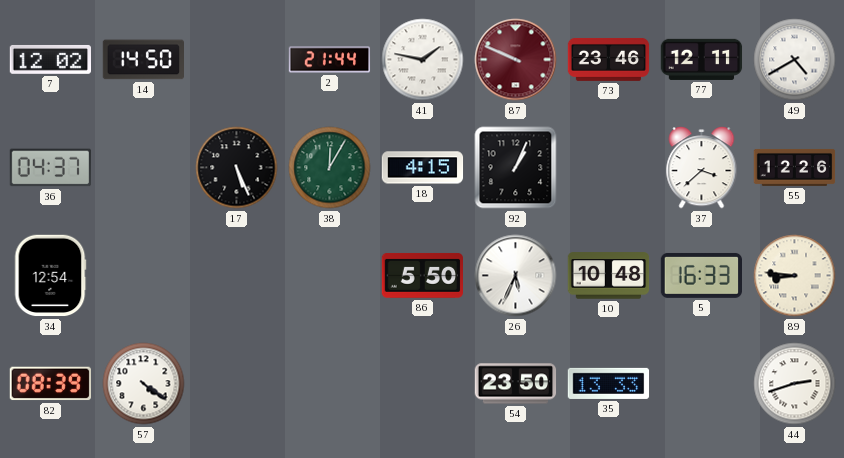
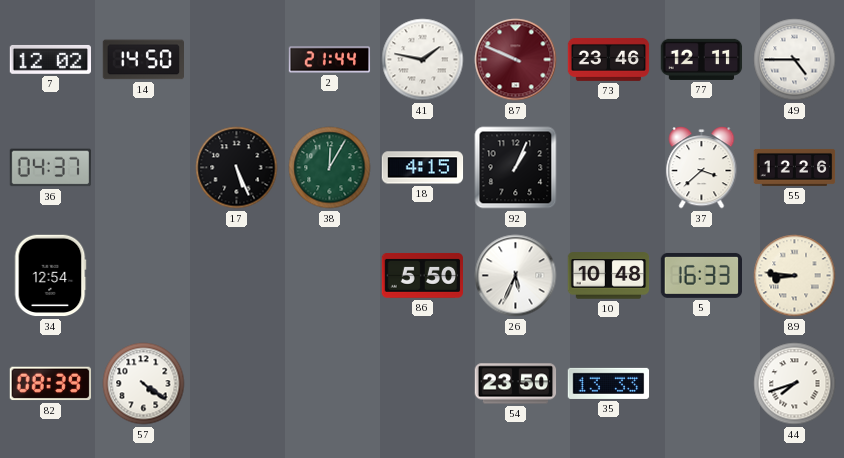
49: 4:40 -> 4:45 (795, 60)
44: 2:42 -> 7:42 (795, 384)
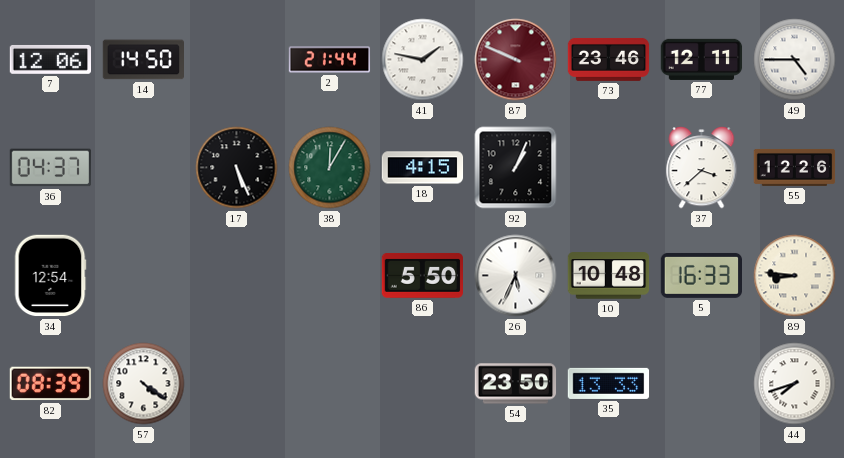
7: 12:02 -> 12:06 (51, 59)
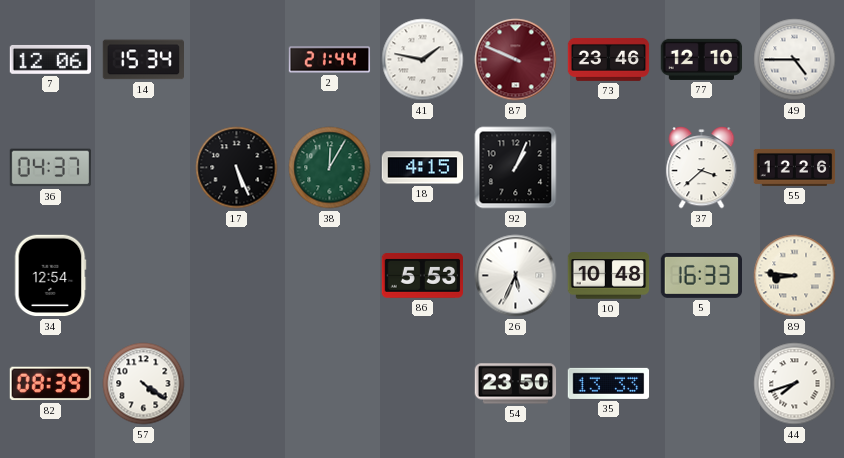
14: 14:50 -> 15:34 (144, 60)
77: 12:11 -> 12:10 (702, 59)
86: 5:50 -> 5:53 (423, 276)
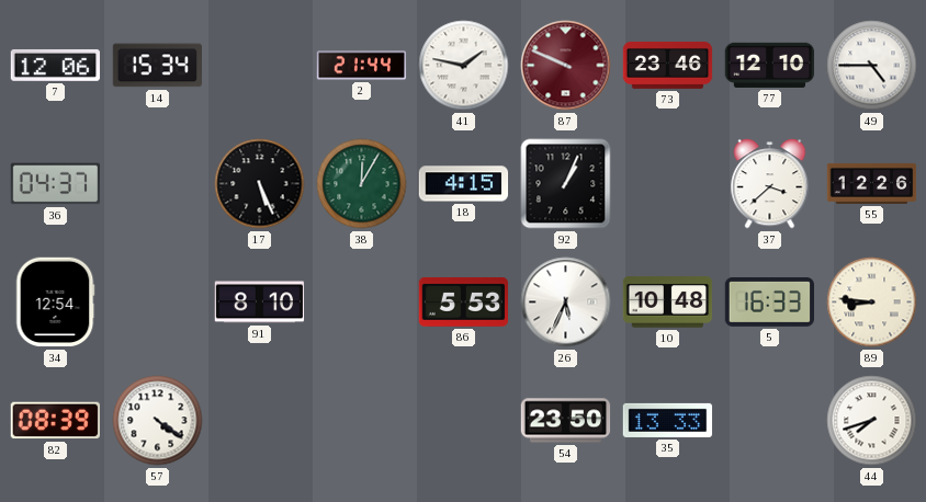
91: none -> 8:10 (260, 303)
